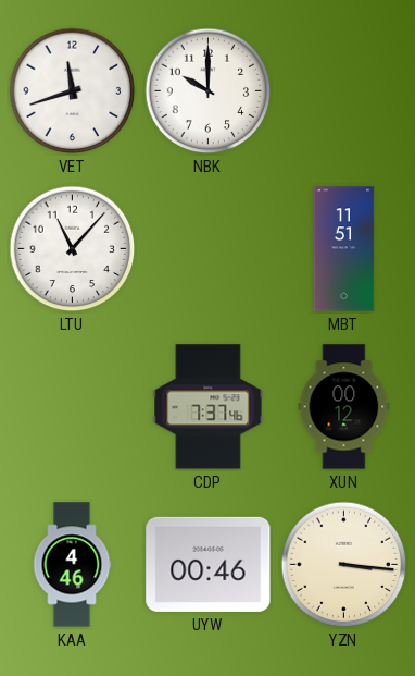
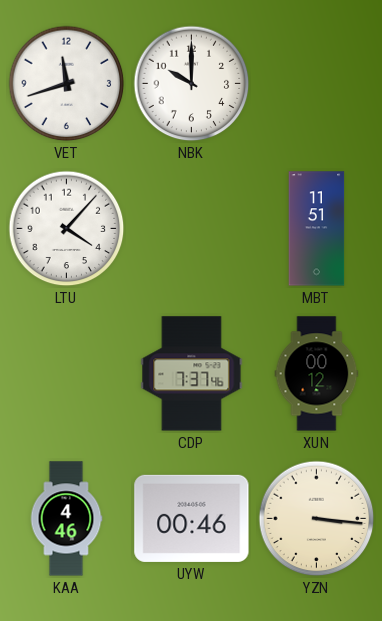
LTU: 11:07 -> 4:07 (67, 229)
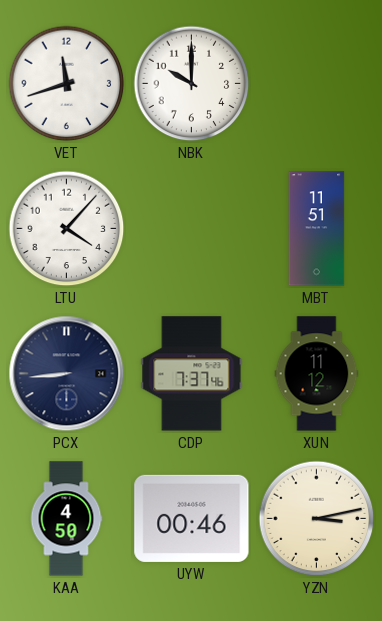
PCX: none -> 8:44 (67, 374)
XUN: 00:12 -> 11:12 (317, 374)
KAA: 4:46 -> 4:50 (66, 519)
YZN: 3:16 -> 3:13 (317, 519)
